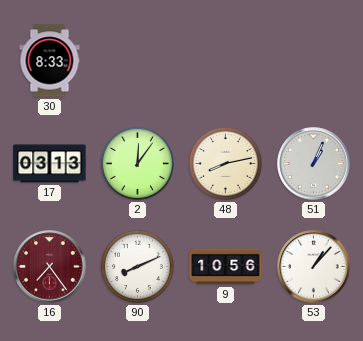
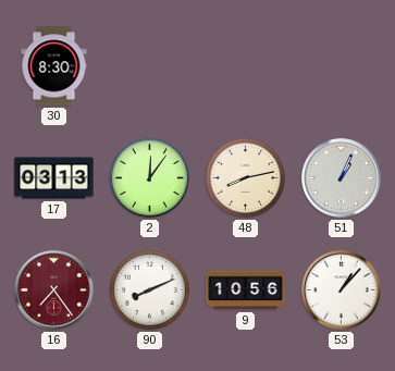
30: 8:33 -> 8:30 (54, 66)
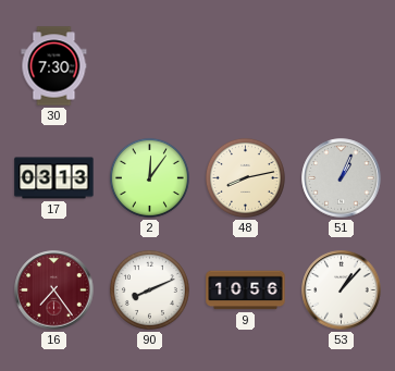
30: 8:30 -> 7:30 (54, 66)
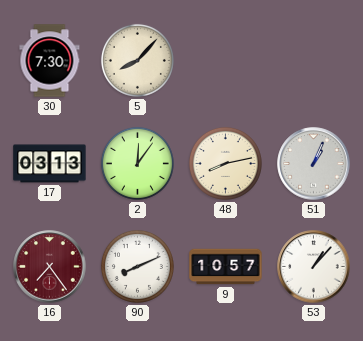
5: none -> 8:07 (137, 60)
9: 10:56 -> 10:57 (226, 267)
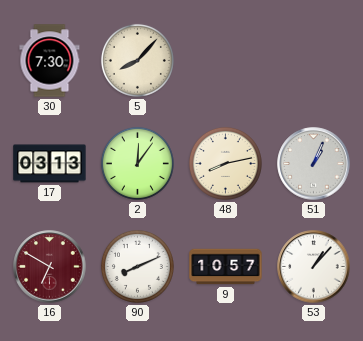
16: 7:24 -> 6:50 (50, 267)
